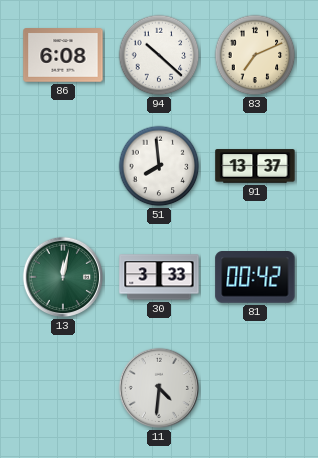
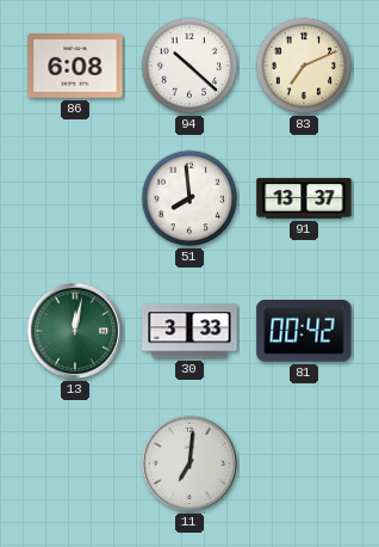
11: 4:31 -> 7:01 (189, 463)
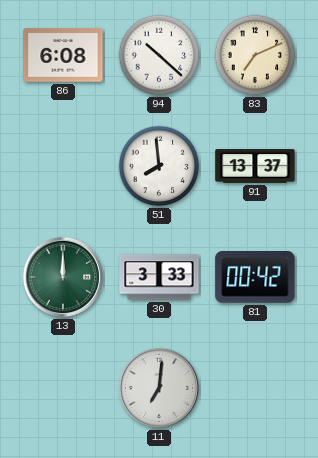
13: 12:02 -> 12:00 (63, 277)
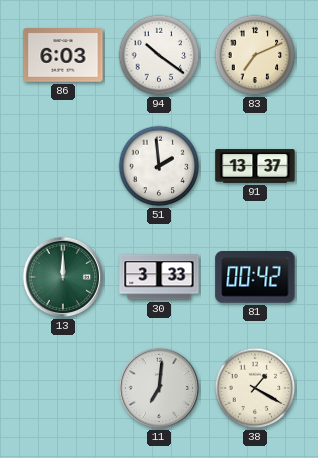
86: 6:08 -> 6:03 (63, 55)
94: 10:22 -> 10:21 (159, 55)
51: 7:59 -> 1:59 (159, 166)
38: none -> 1:20 (255, 388)
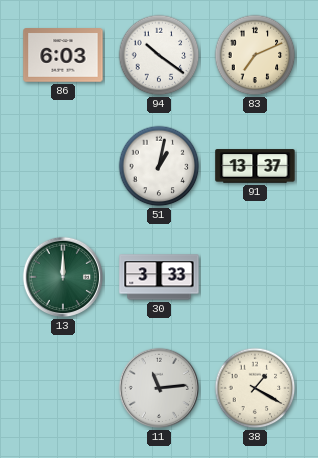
51: 1:59 -> 1:02 (159, 166)
81: 00:42 -> none (255, 278)
11: 7:01 -> 11:14 (159, 388)
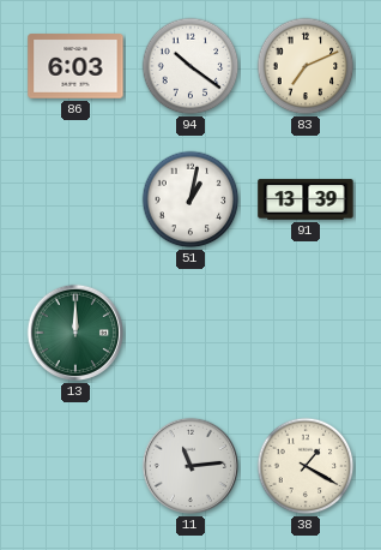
91: 13:37 -> 13:39 (306, 199)
30: 3:33 -> none (159, 277)
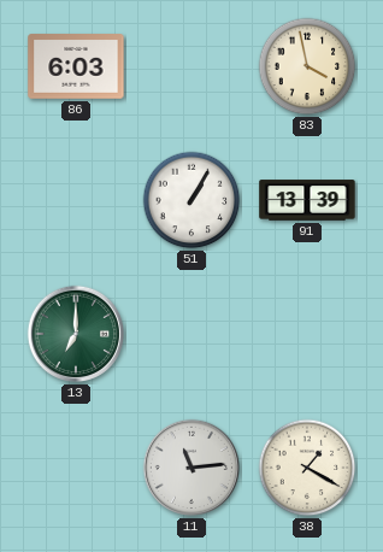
94: 10:21 -> none (190, 66)
83: 7:11 -> 3:58 (307, 66)
51: 1:02 -> 1:05 (191, 200)
13: 12:00 -> 7:00 (76, 334)
